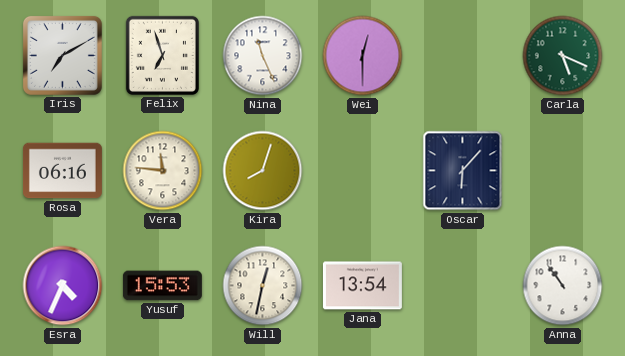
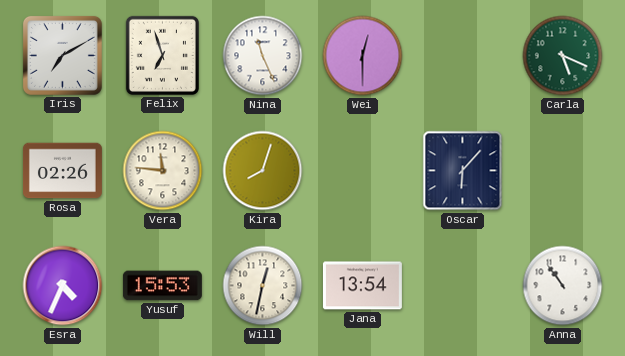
Rosa: 06:16 -> 02:26 (62, 171)
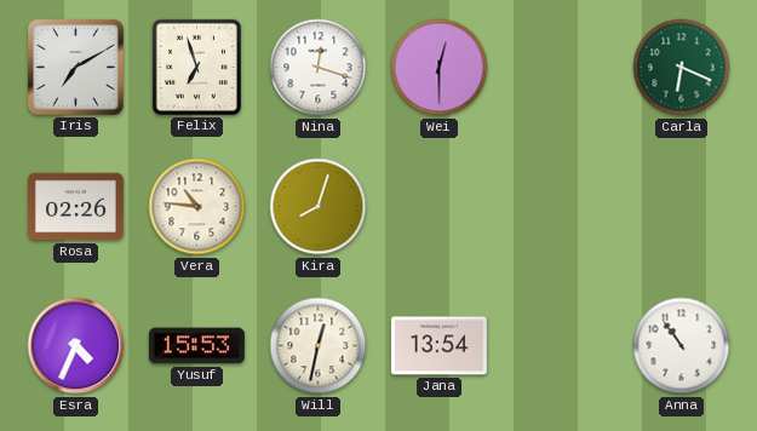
Nina: 11:26 -> 12:18 (319, 68)
Carla: 5:19 -> 6:19 (682, 68)
Vera: 11:46 -> 10:46 (197, 207)
Oscar: 6:07 -> none (463, 171)
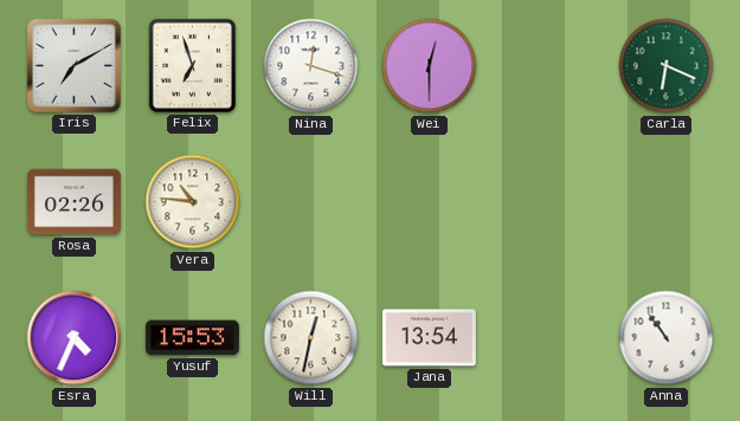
Kira: 8:03 -> none (319, 207)
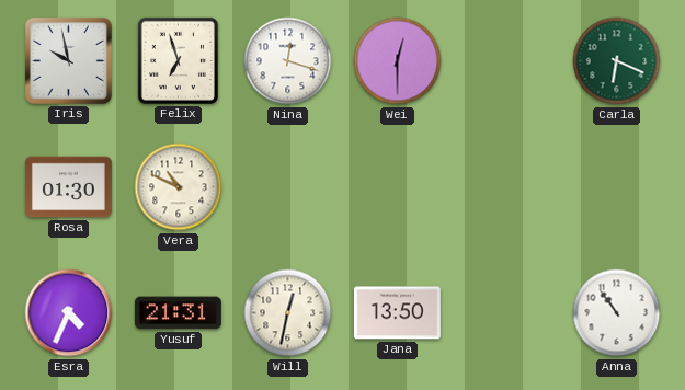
Iris: 7:10 -> 9:58 (68, 60)
Rosa: 02:26 -> 01:30 (68, 187)
Vera: 10:46 -> 10:49 (179, 187)
Yusuf: 15:53 -> 21:31 (178, 313)
Jana: 13:54 -> 13:50 (397, 313)
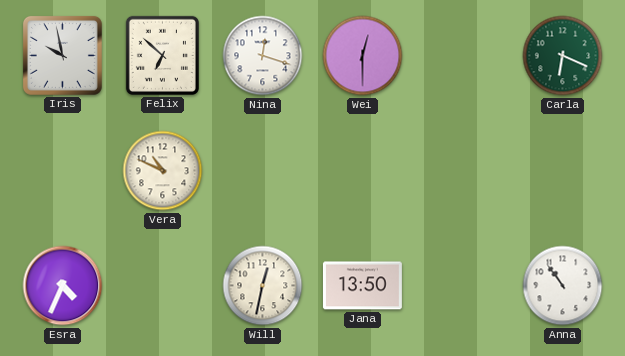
Felix: 6:57 -> 6:52 (162, 55)
Rosa: 01:30 -> none (68, 187)
Yusuf: 21:31 -> none (178, 313)
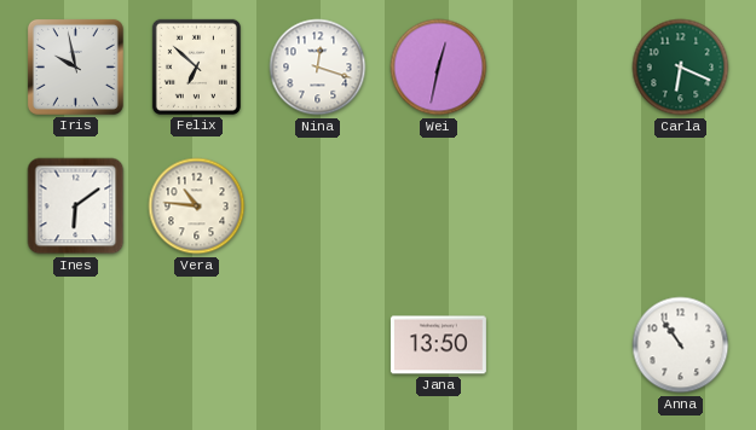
Wei: 12:30 -> 12:32 (439, 68)
Ines: none -> 6:09 (76, 207)
Vera: 10:49 -> 10:46 (197, 207)
Esra: 4:34 -> none (63, 286)
Will: 12:32 -> none (263, 286)
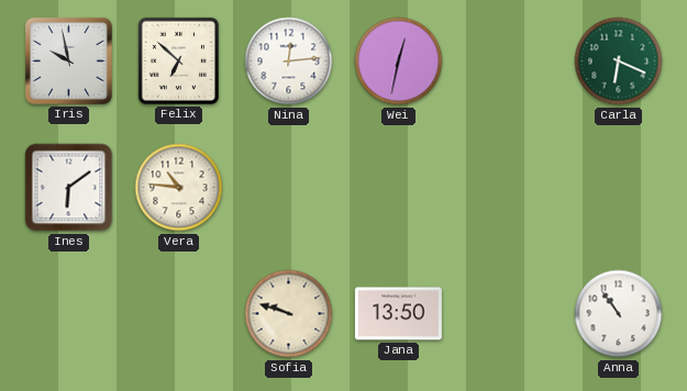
Nina: 12:18 -> 12:14 (289, 62)
Sofia: none -> 9:48 (289, 314)
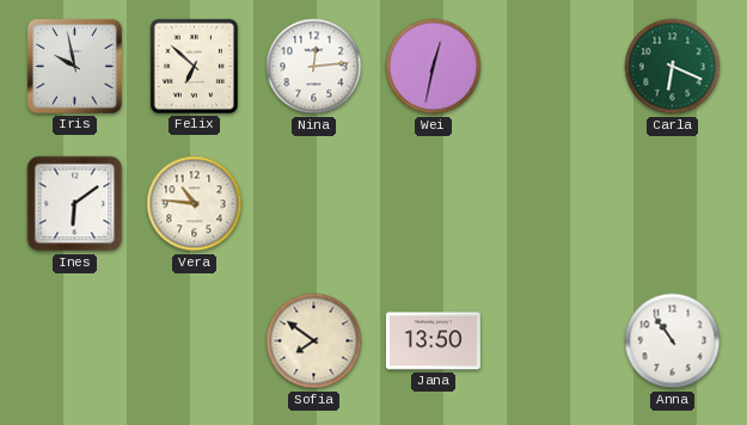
Sofia: 9:48 -> 7:51 (314, 341)
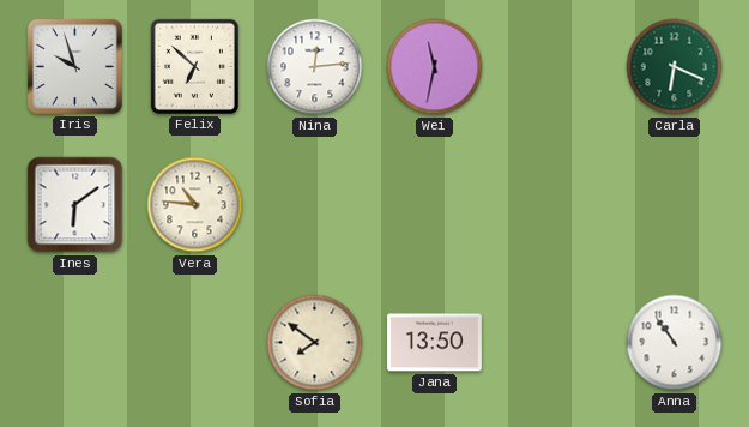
Iris: 9:58 -> 9:57 (74, 66)
Wei: 12:32 -> 11:32 (435, 67)
